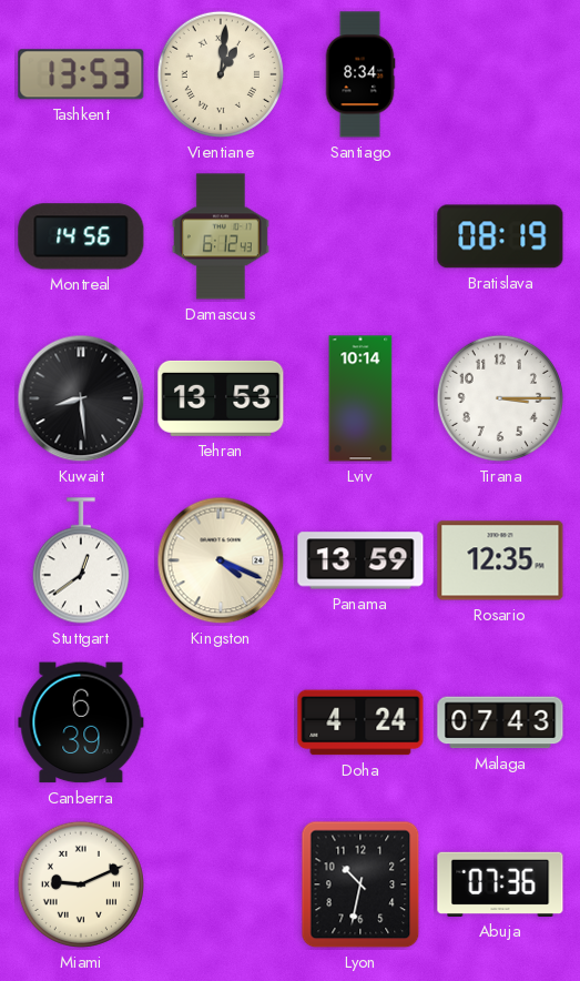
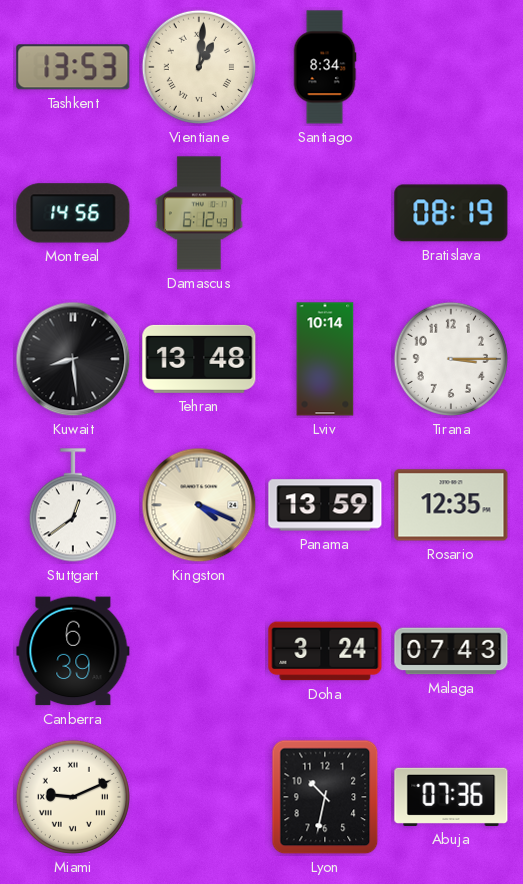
Tehran: 13:53 -> 13:48 (199, 359)
Doha: 4:24 -> 3:24 (325, 651)
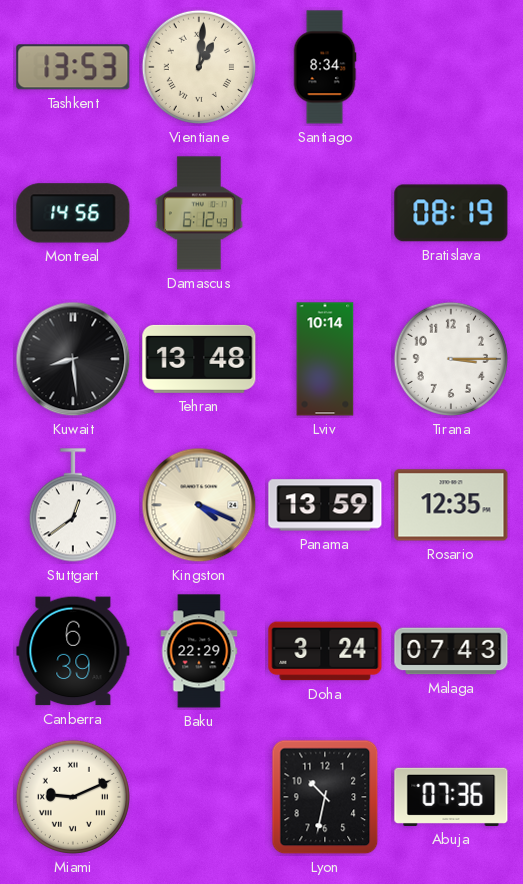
Baku: none -> 22:29 (199, 651)
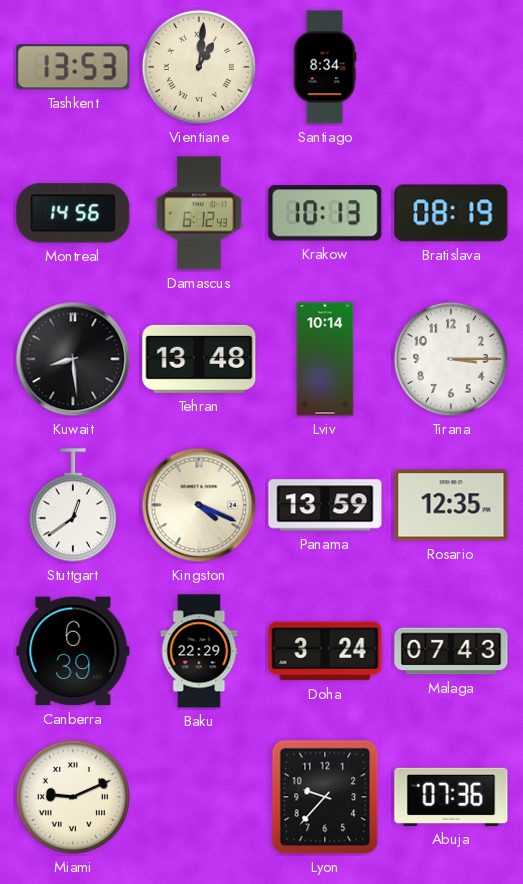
Krakow: none -> 10:13 (325, 213)
Lyon: 10:32 -> 9:37 (325, 797)
